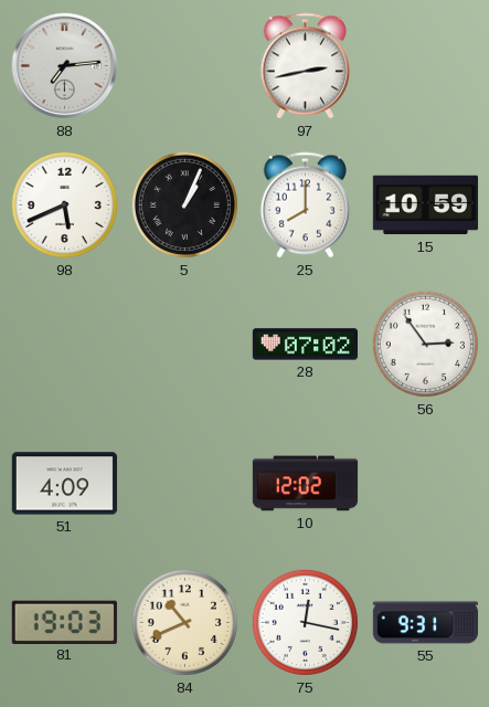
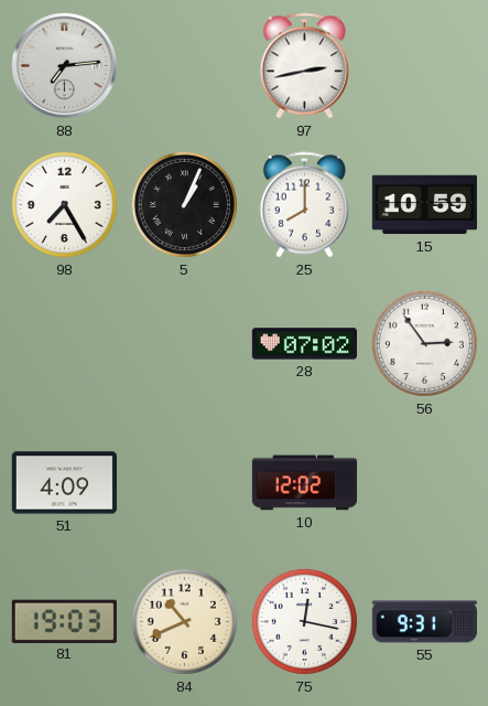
98: 5:41 -> 7:25 (64, 204)
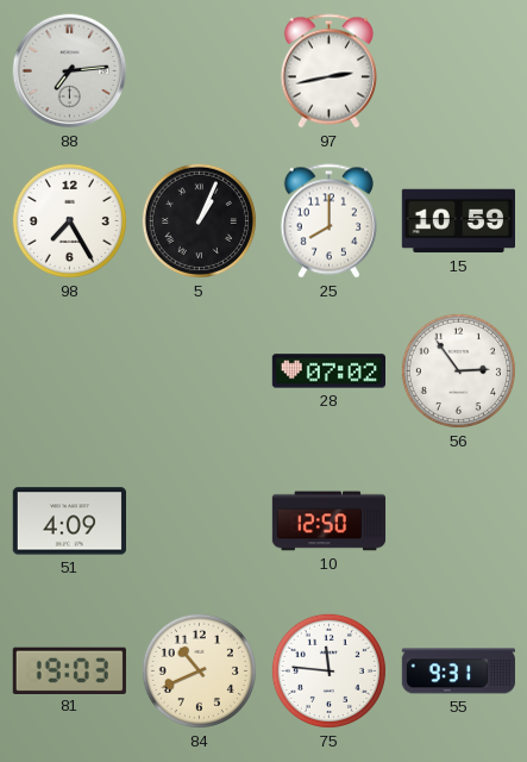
10: 12:02 -> 12:50 (330, 521)
75: 12:17 -> 11:46 (328, 670)
